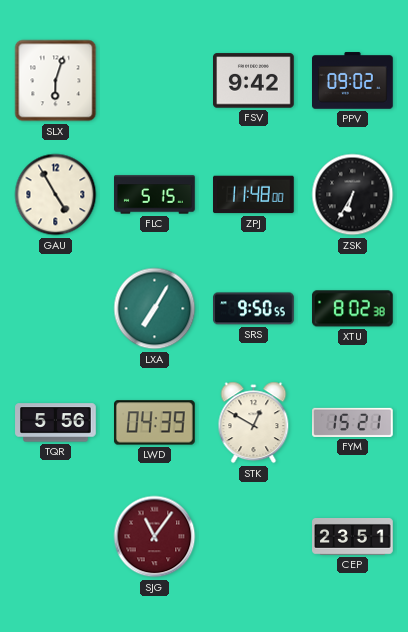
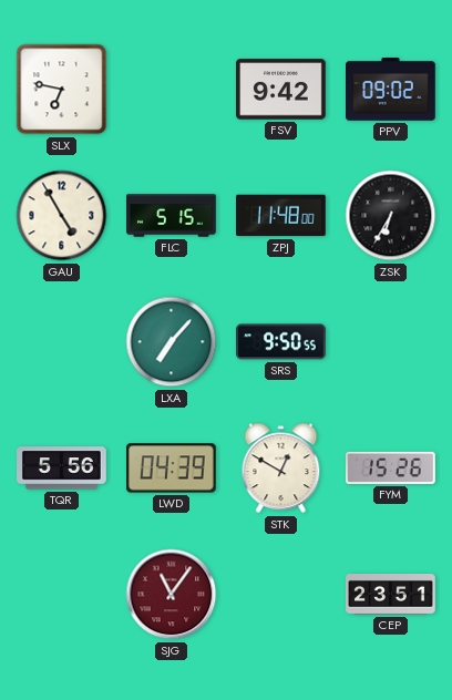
SLX: 6:03 -> 6:47 (62, 90)
LXA: 7:05 -> 7:07 (172, 342)
XTU: 8:02 -> none (353, 309)
FYM: 15:21 -> 15:26 (391, 467)
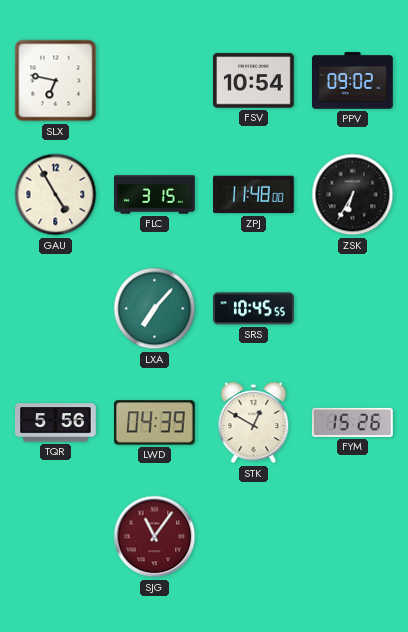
FSV: 9:42 -> 10:54 (254, 81)
FLC: 5:15 -> 3:15 (155, 195)
SRS: 9:50 -> 10:45 (254, 309)
CEP: 23:51 -> none (391, 595)
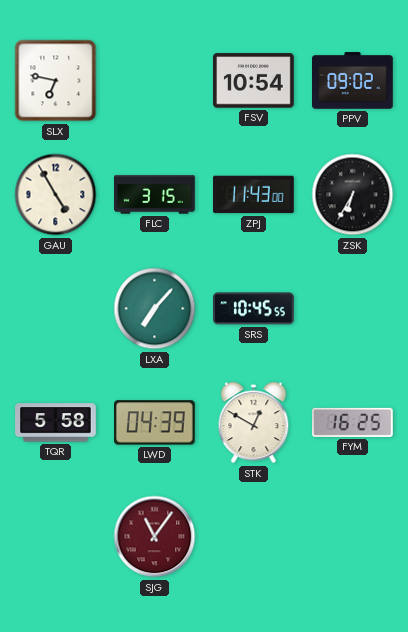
ZPJ: 11:48 -> 11:43 (254, 195)
TQR: 5:56 -> 5:58 (56, 423)
FYM: 15:26 -> 16:25 (353, 422)
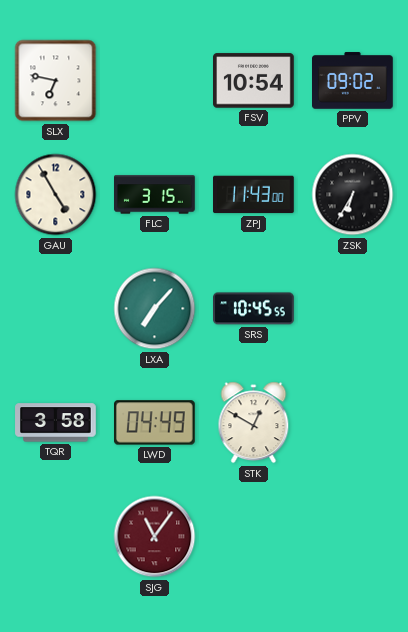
TQR: 5:58 -> 3:58 (56, 423)
LWD: 04:39 -> 04:49 (155, 423)
FYM: 16:25 -> none (353, 422)
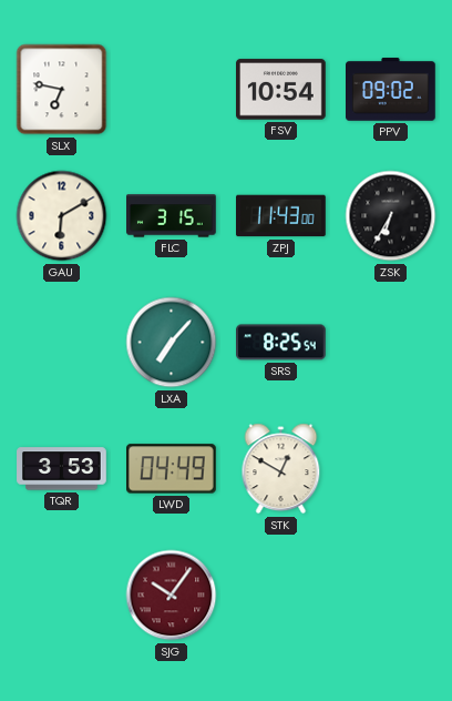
GAU: 4:55 -> 6:10 (62, 216)
SRS: 10:45 -> 8:25 (281, 343)
TQR: 3:58 -> 3:53 (62, 469)
SJG: 11:06 -> 10:06 (172, 596)
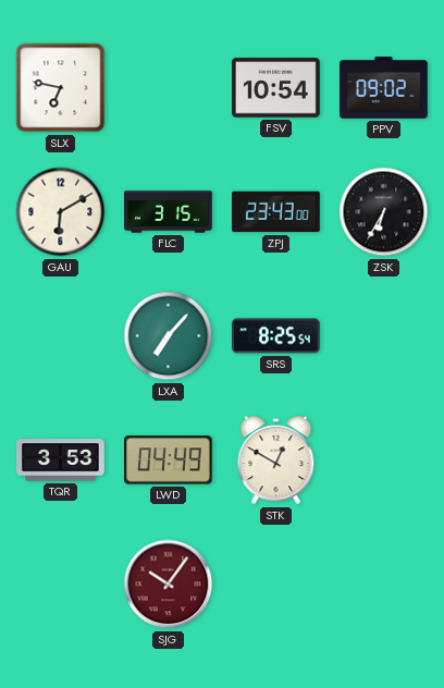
ZPJ: 11:43 -> 23:43 (276, 212)
